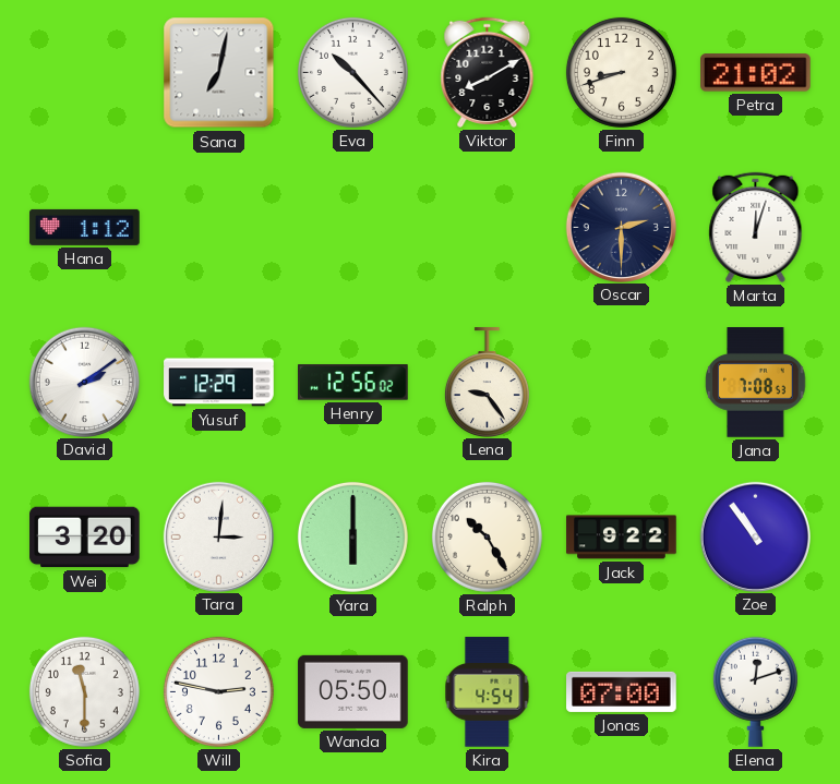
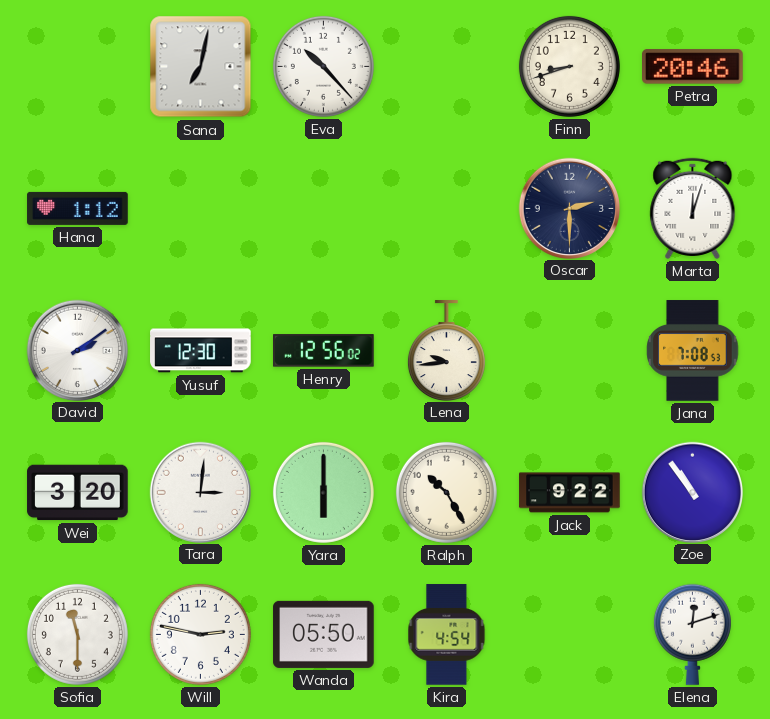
Viktor: 8:10 -> none (488, 72)
Petra: 21:02 -> 20:46 (693, 67)
Yusuf: 12:29 -> 12:30 (201, 351)
Lena: 9:24 -> 9:44 (446, 350)
Jonas: 07:00 -> none (622, 691)
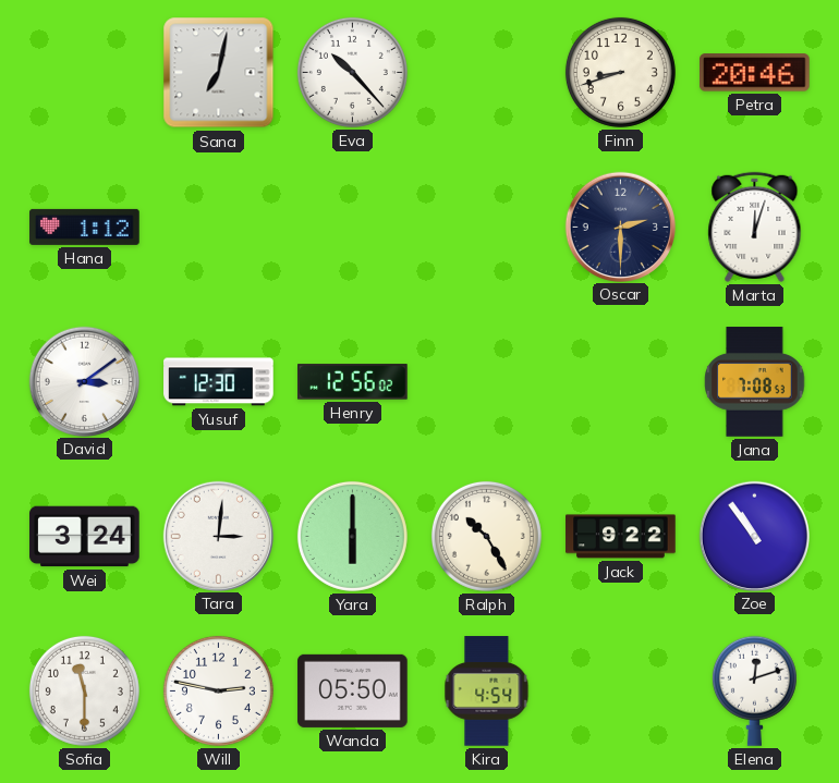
David: 2:09 -> 3:09 (84, 381)
Lena: 9:44 -> none (446, 350)
Wei: 3:20 -> 3:24 (85, 537)
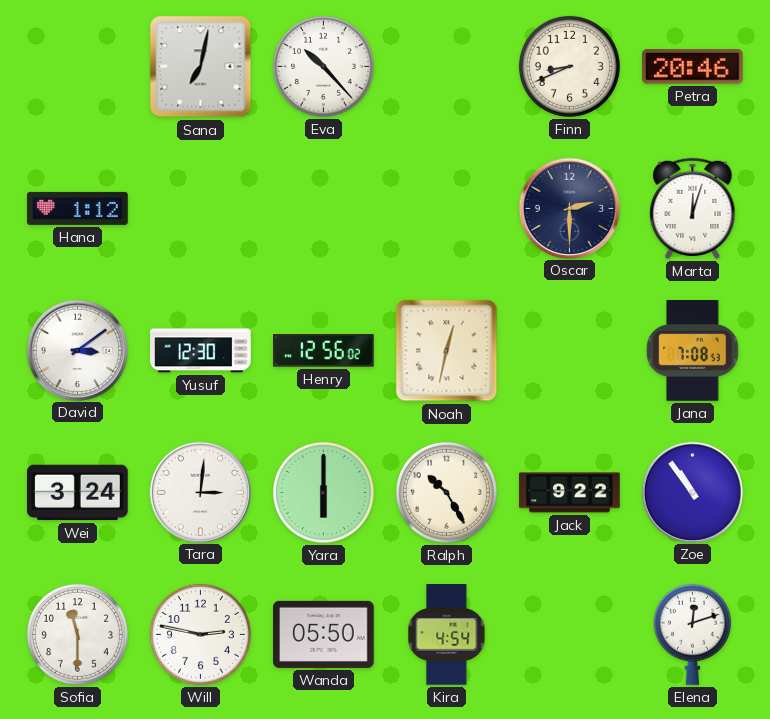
Finn: 8:42 -> 8:41 (569, 66)
Noah: none -> 12:32 (447, 351)
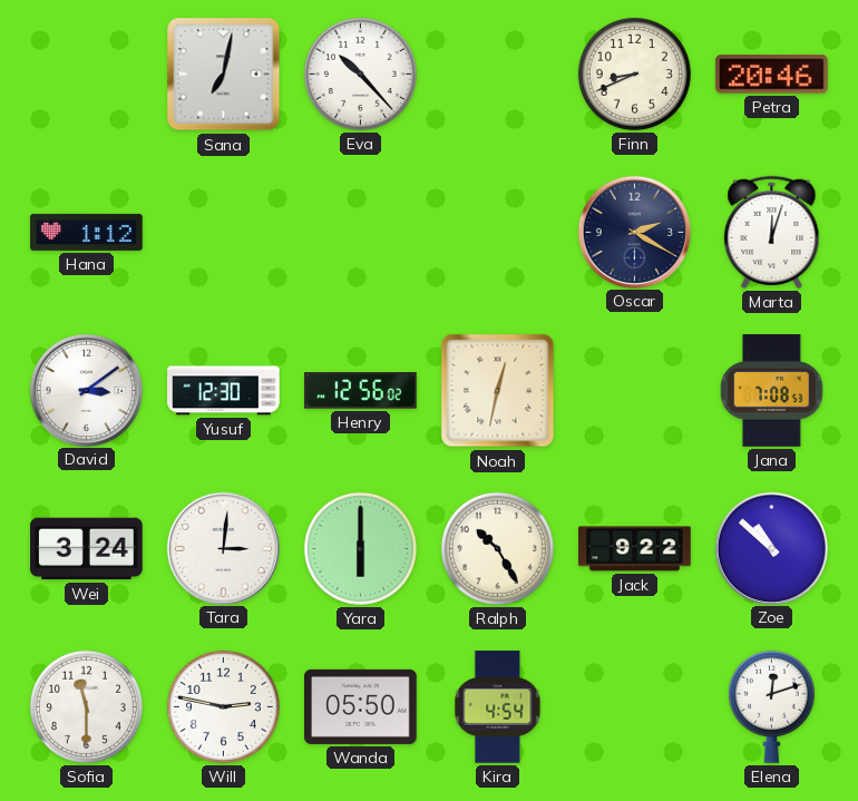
Oscar: 2:30 -> 2:20 (634, 232)
Zoe: 10:54 -> 10:52 (771, 548)
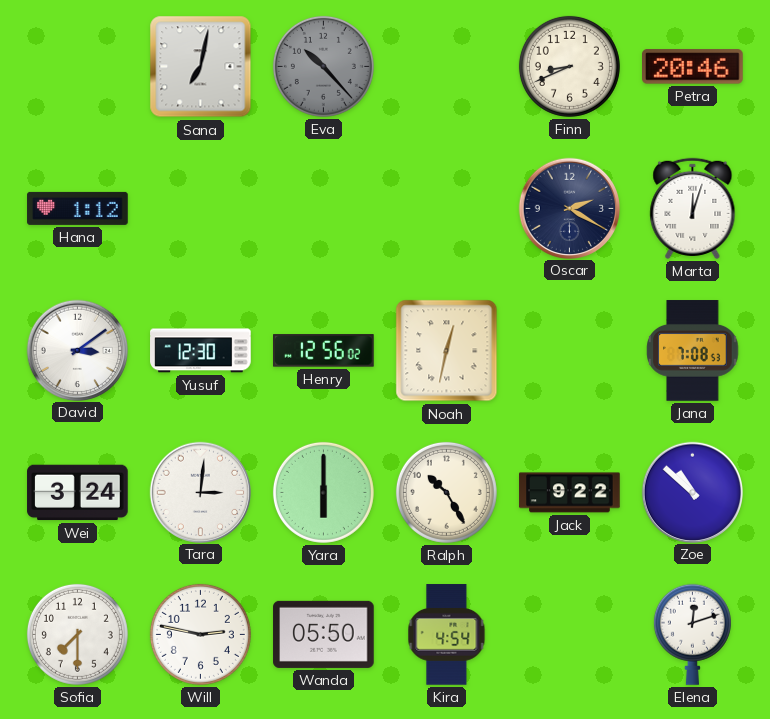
Eva dial: white -> grey (323, 66)
Sofia: 11:30 -> 7:30 (77, 634)
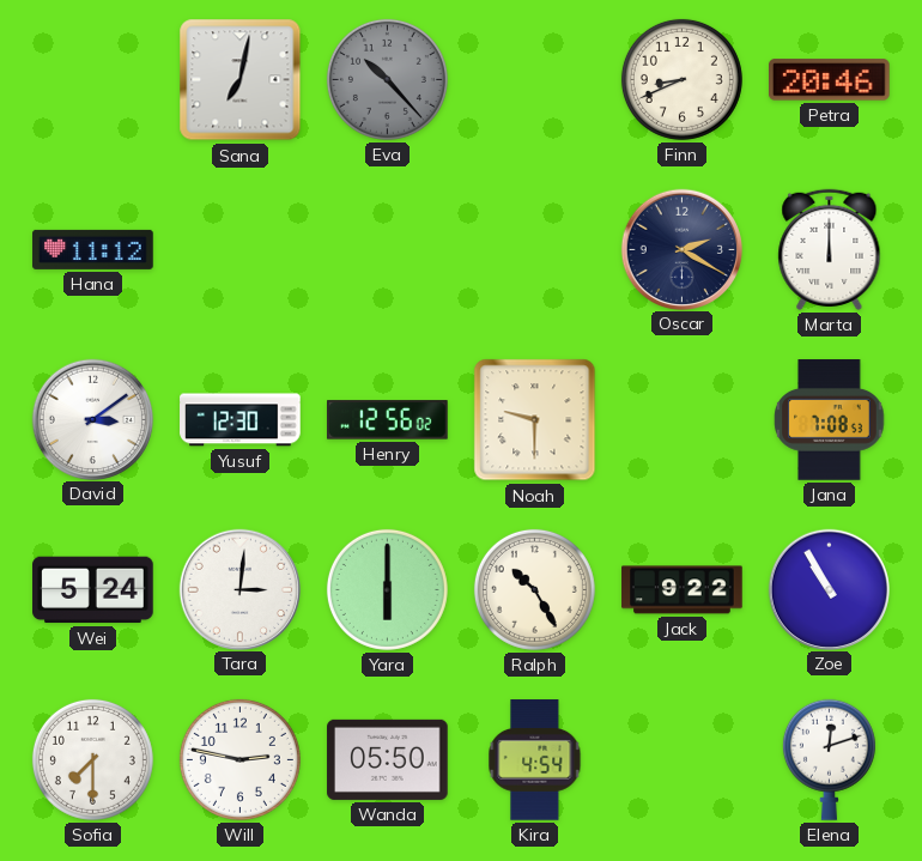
Hana: 1:12 -> 11:12 (93, 249)
Marta: 12:03 -> 12:00 (830, 249)
Noah: 12:32 -> 9:30 (535, 420)
Wei: 3:24 -> 5:24 (93, 590)
Zoe: 10:52 -> 10:55 (829, 589)
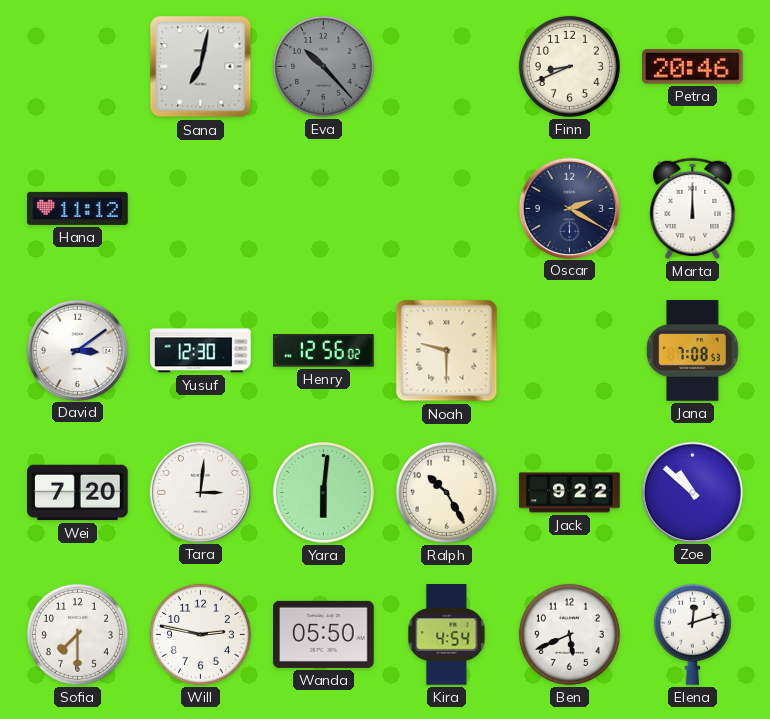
Wei: 5:24 -> 7:20 (78, 493)
Yara: 6:00 -> 6:01 (323, 492)
Zoe: 10:55 -> 10:52 (692, 492)
Ben: none -> 5:41 (569, 634)
